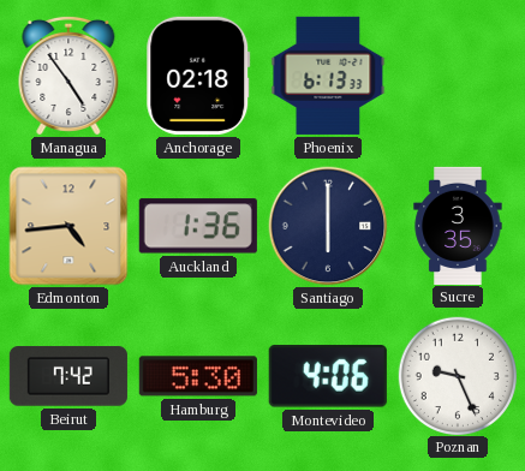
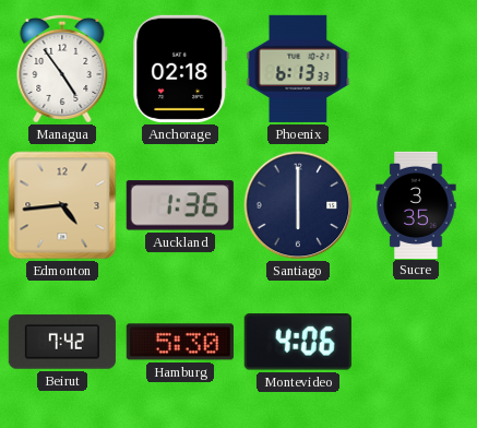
Poznan: 9:26 -> none (457, 375)
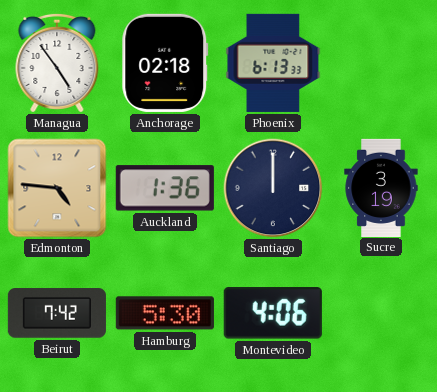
Edmonton: 4:44 -> 4:46 (57, 188)
Santiago: 6:00 -> 12:00 (273, 188)
Sucre: 3:35 -> 3:19 (381, 187)
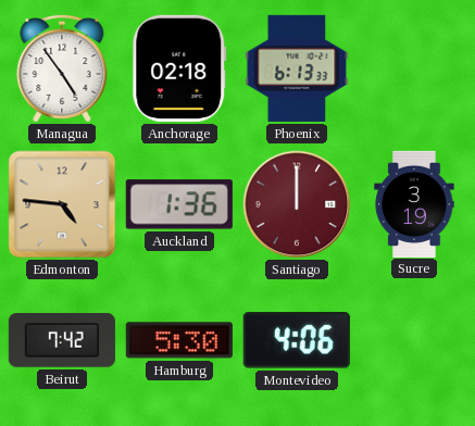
Santiago dial: navy -> burgundy (297, 204)
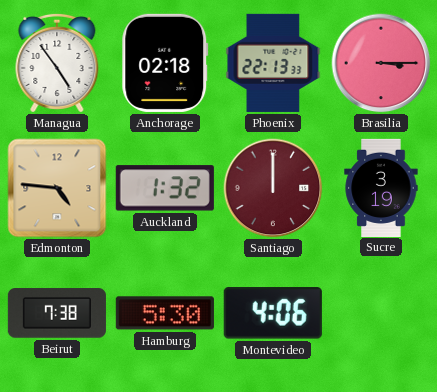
Phoenix: 6:13 -> 22:13 (273, 63)
Brasilia: none -> 3:15 (381, 63)
Auckland: 1:36 -> 1:32 (165, 188)
Beirut: 7:42 -> 7:38 (57, 313)
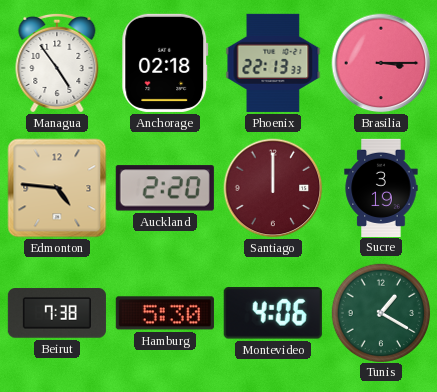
Auckland: 1:32 -> 2:20 (165, 188)
Tunis: none -> 1:20 (380, 312)
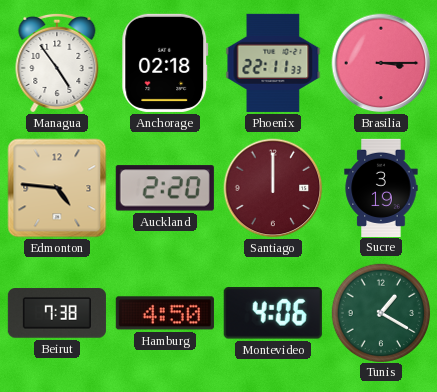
Phoenix: 22:13 -> 22:11 (273, 63)
Hamburg: 5:30 -> 4:50 (165, 313)
